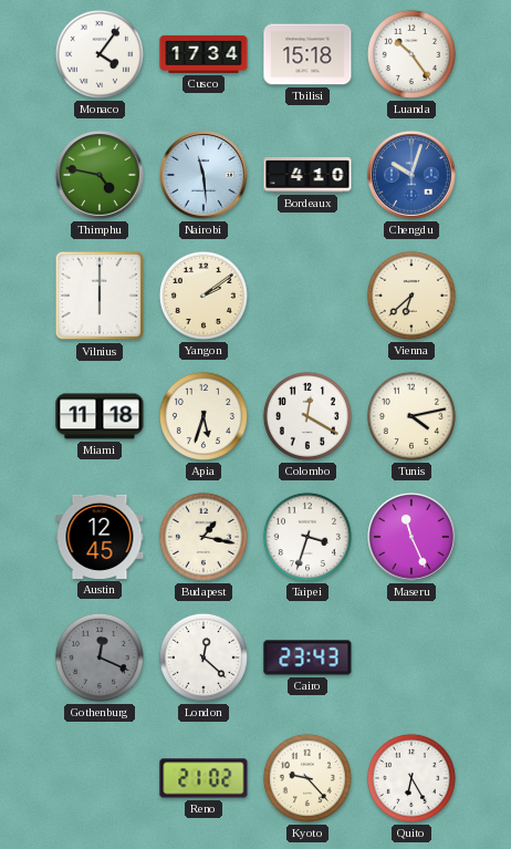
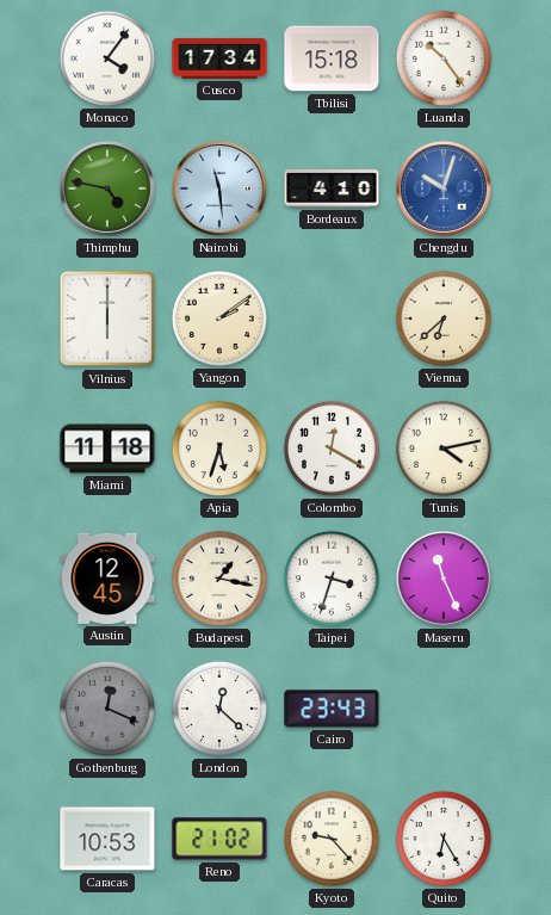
Caracas: none -> 10:53 (107, 839)
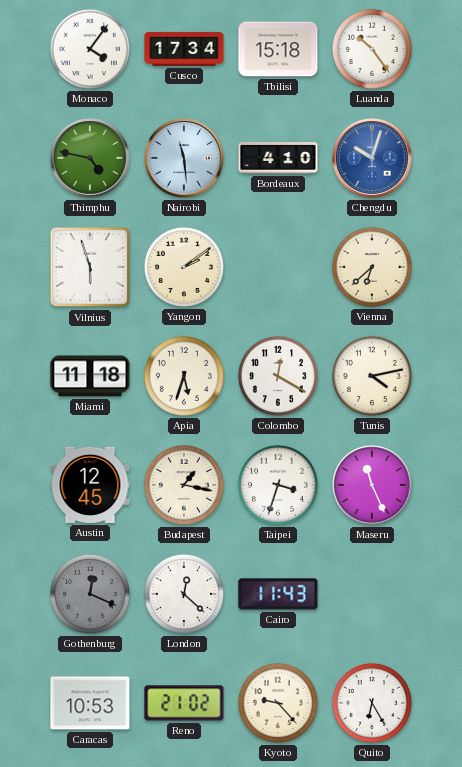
Vilnius: 6:00 -> 5:57 (89, 267)
Cairo: 23:43 -> 11:43 (278, 594)
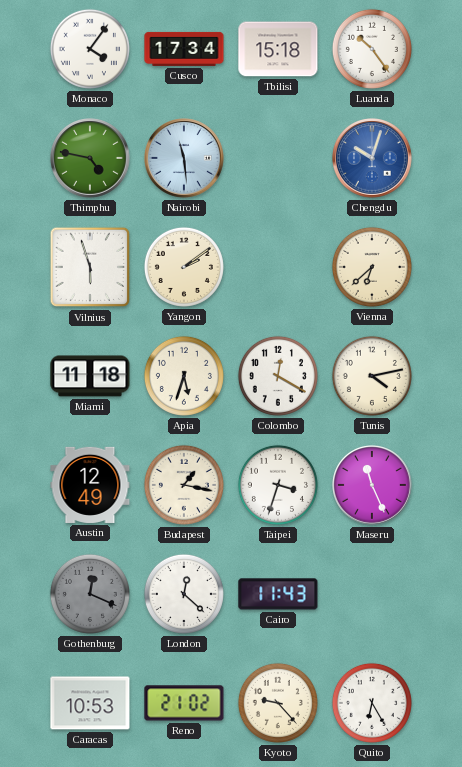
Bordeaux: 4:10 -> none (278, 158)
Austin: 12:45 -> 12:49 (90, 485)
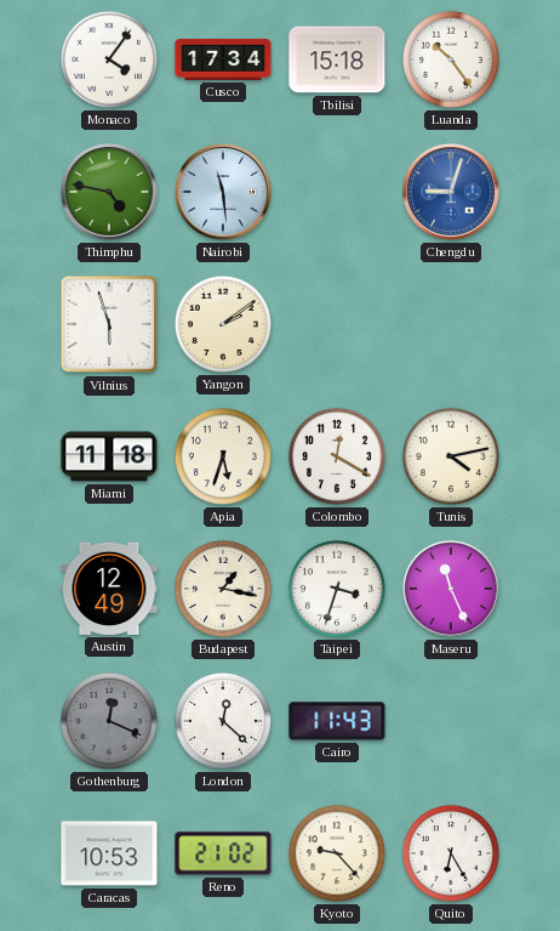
Chengdu: 10:03 -> 9:03 (452, 193)
Vienna: 6:38 -> none (372, 267)
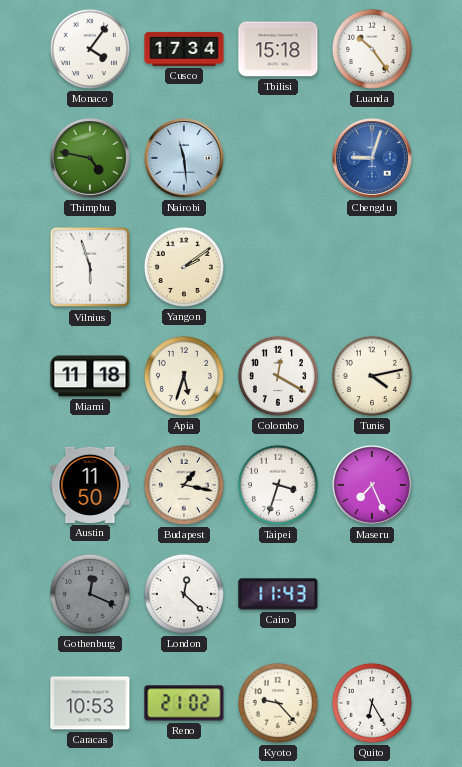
Austin: 12:49 -> 11:50 (90, 485)
Maseru: 11:26 -> 7:26 (373, 486)
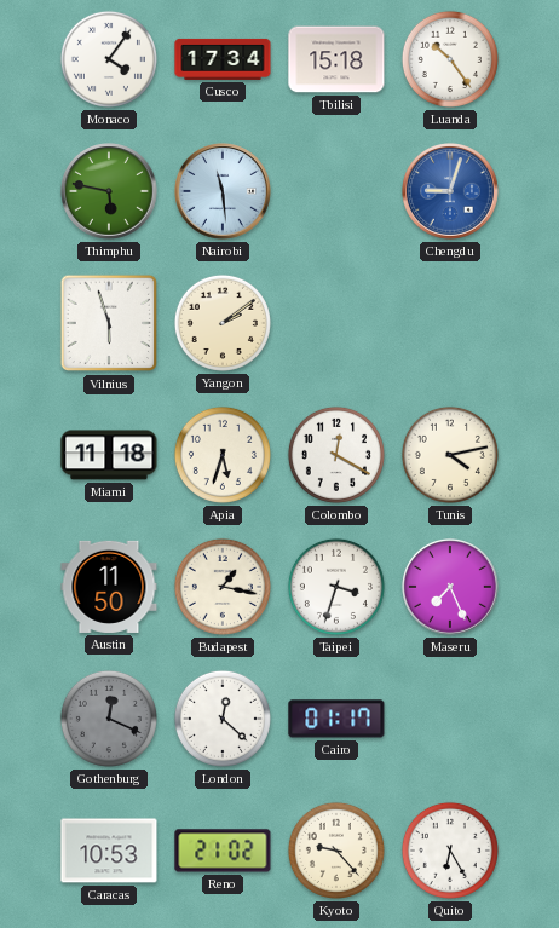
Thimphu: 4:47 -> 5:47 (110, 192)
Cairo: 11:43 -> 01:17 (336, 719)
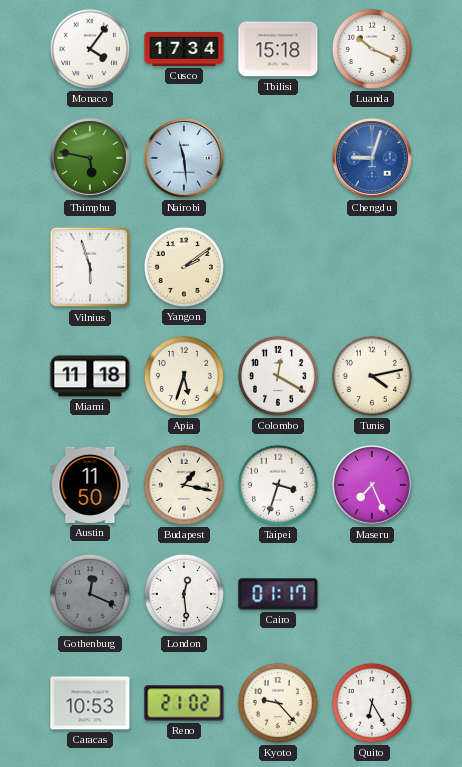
Luanda: 10:24 -> 10:19 (372, 49)
London: 12:22 -> 12:29 (184, 594)
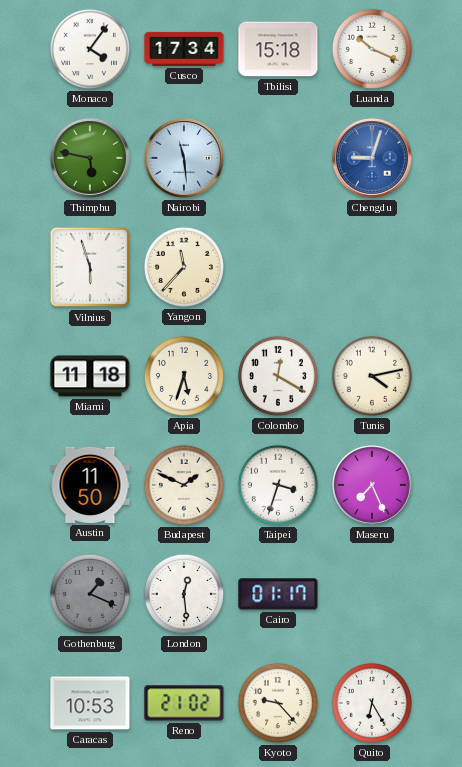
Yangon: 2:09 -> 11:37 (184, 267)
Budapest: 1:17 -> 1:49 (184, 485)
Gothenburg: 12:19 -> 1:19 (90, 594)
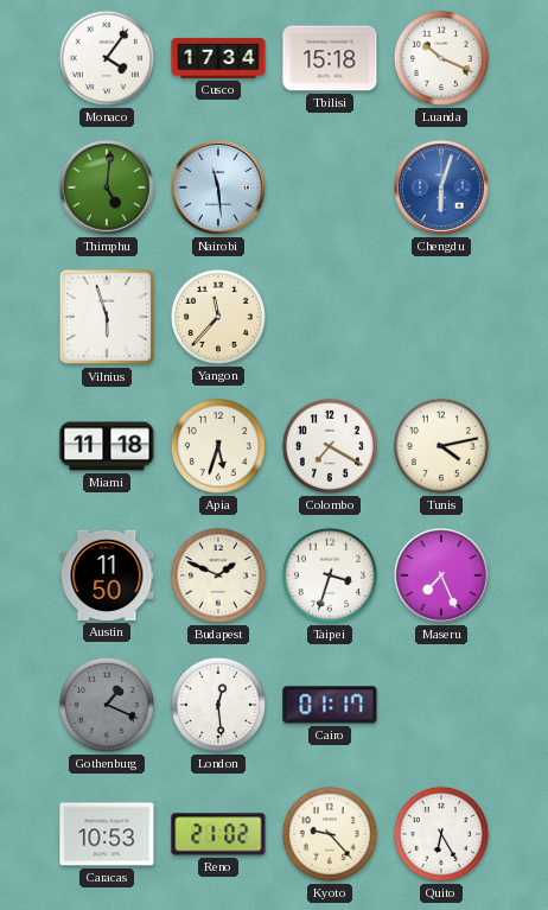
Thimphu: 5:47 -> 5:01 (108, 189)
Chengdu: 9:03 -> 6:03 (442, 189)
Colombo: 12:20 -> 7:20 (330, 446)
